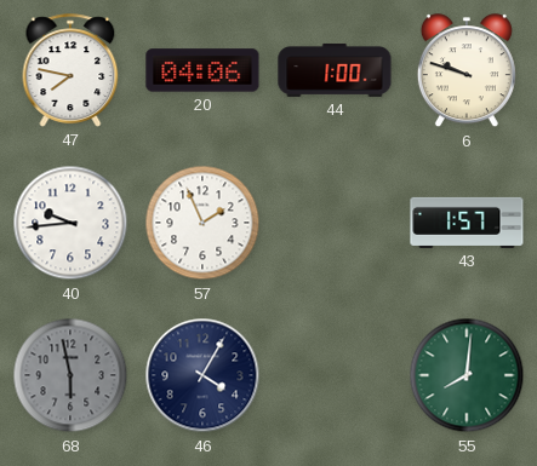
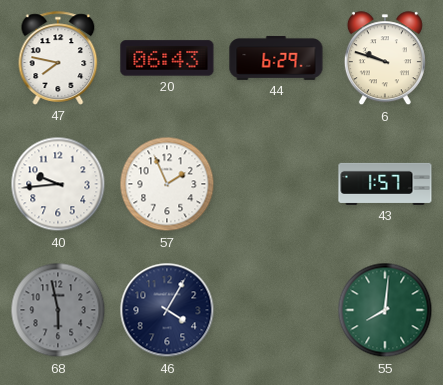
20: 04:06 -> 06:43 (167, 58)
44: 1:00 -> 6:29 (276, 58)
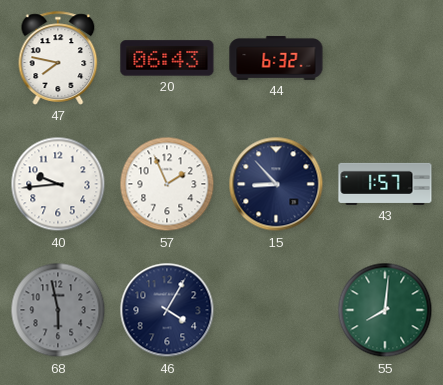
44: 6:29 -> 6:32 (276, 58)
6: 9:48 -> none (385, 59)
15: none -> 8:53 (276, 184)
